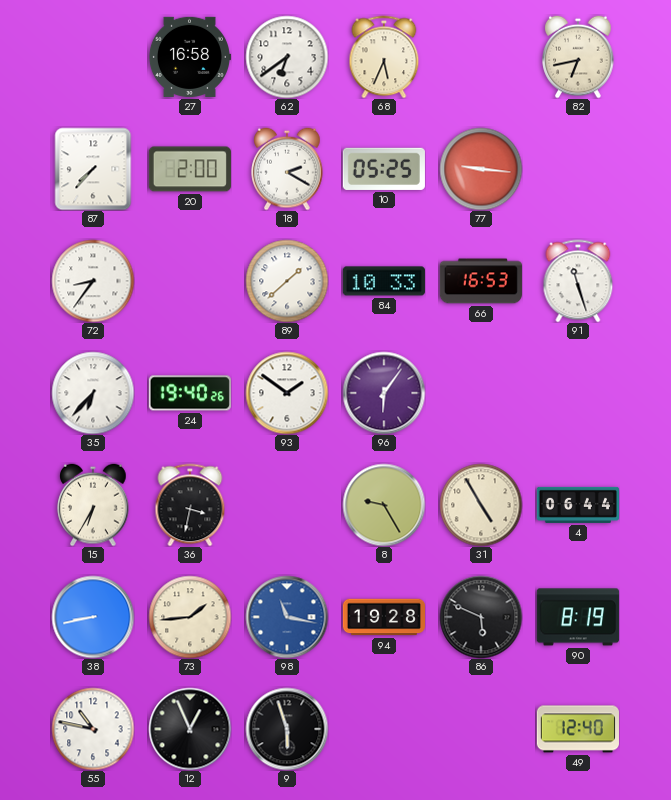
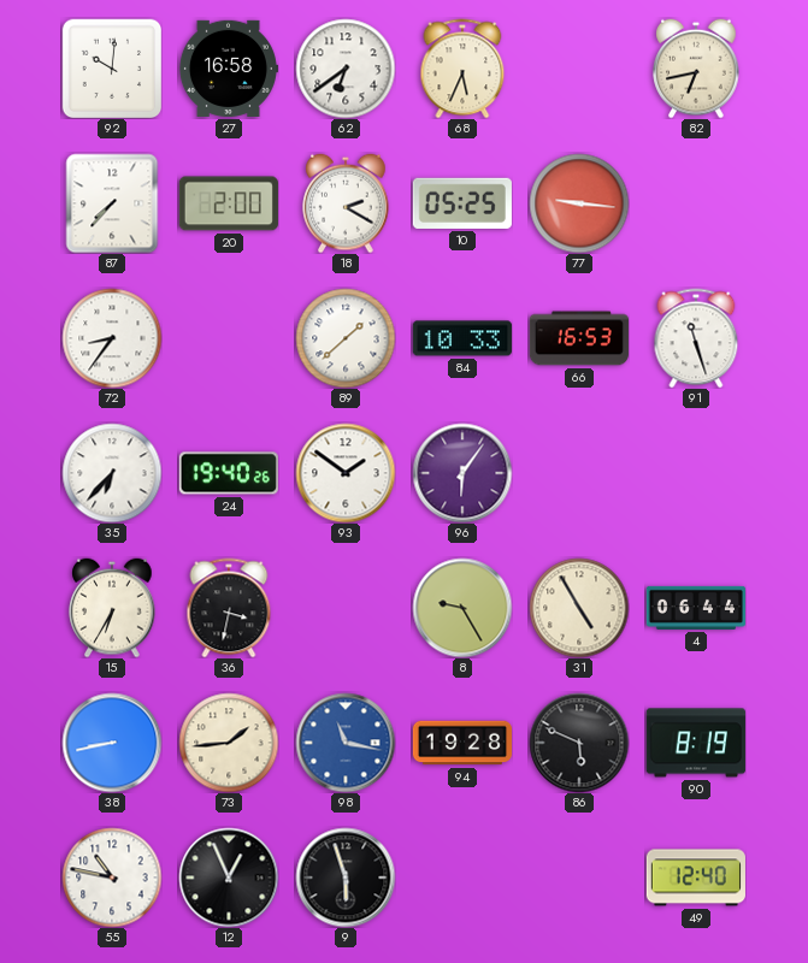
92: none -> 10:01 (112, 69)
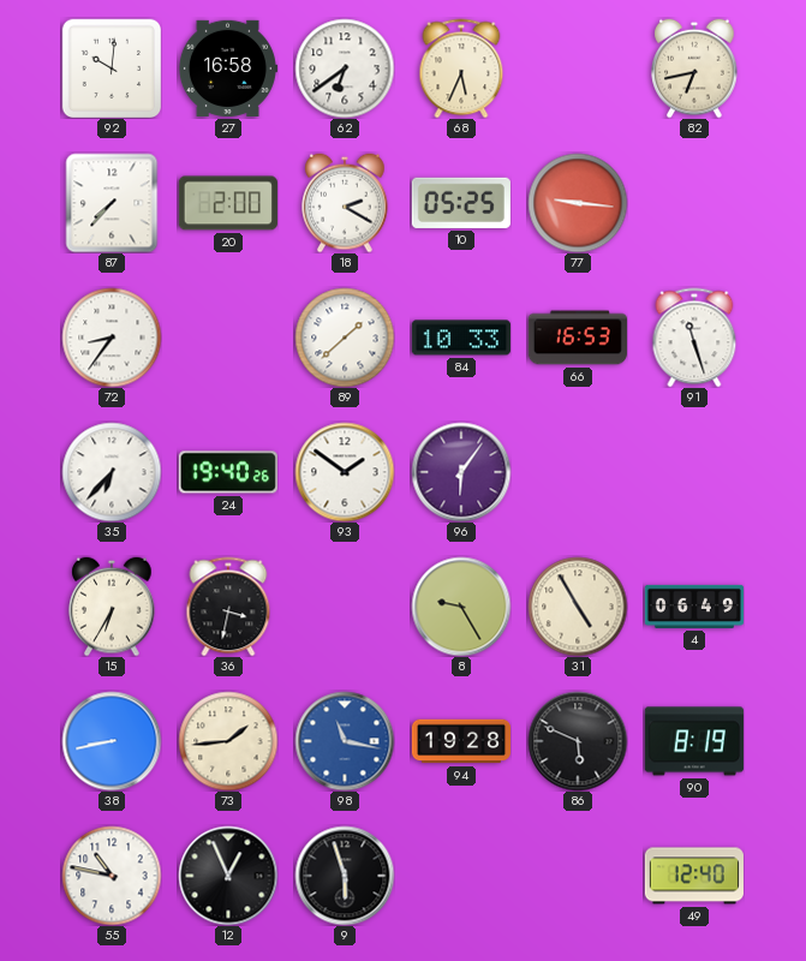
4: 06:44 -> 06:49 (693, 607)
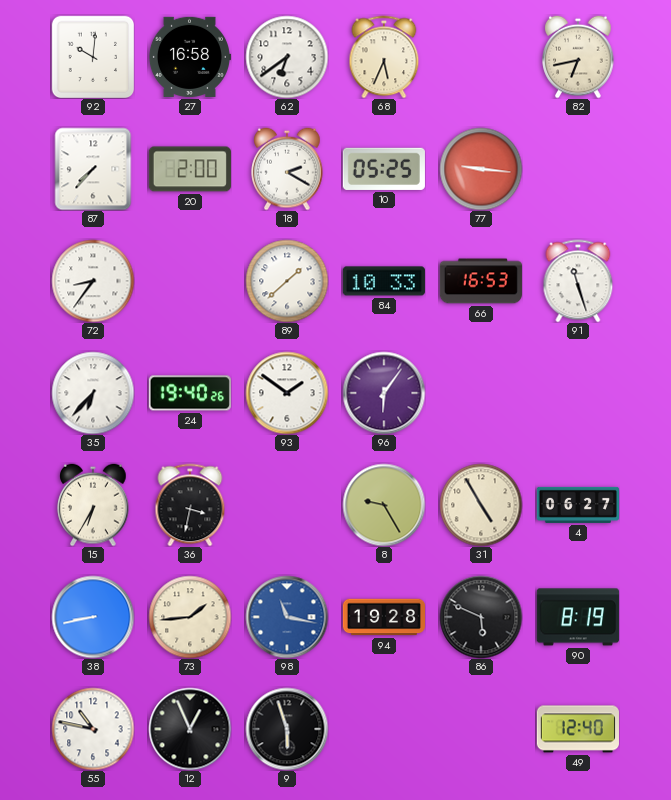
4: 06:49 -> 06:27 (577, 505)
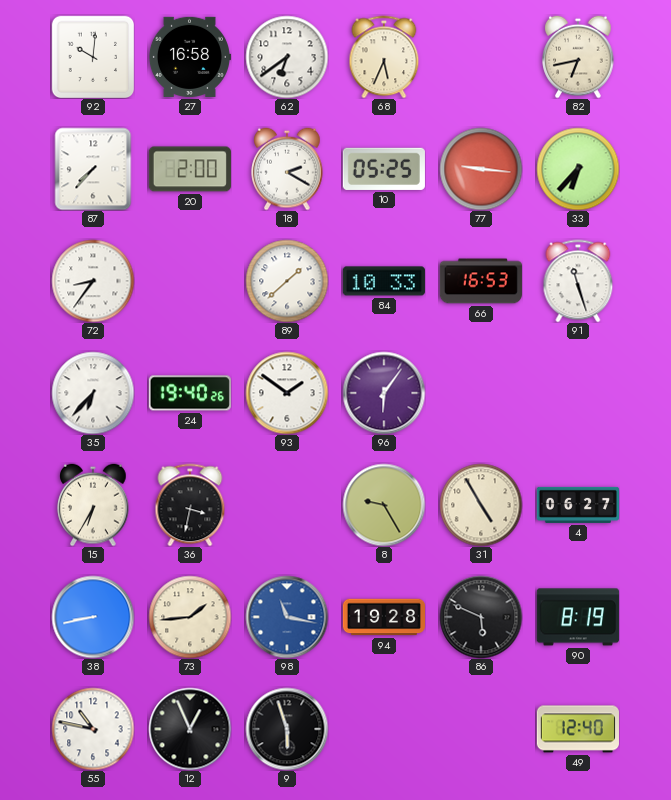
33: none -> 6:37 (578, 169)
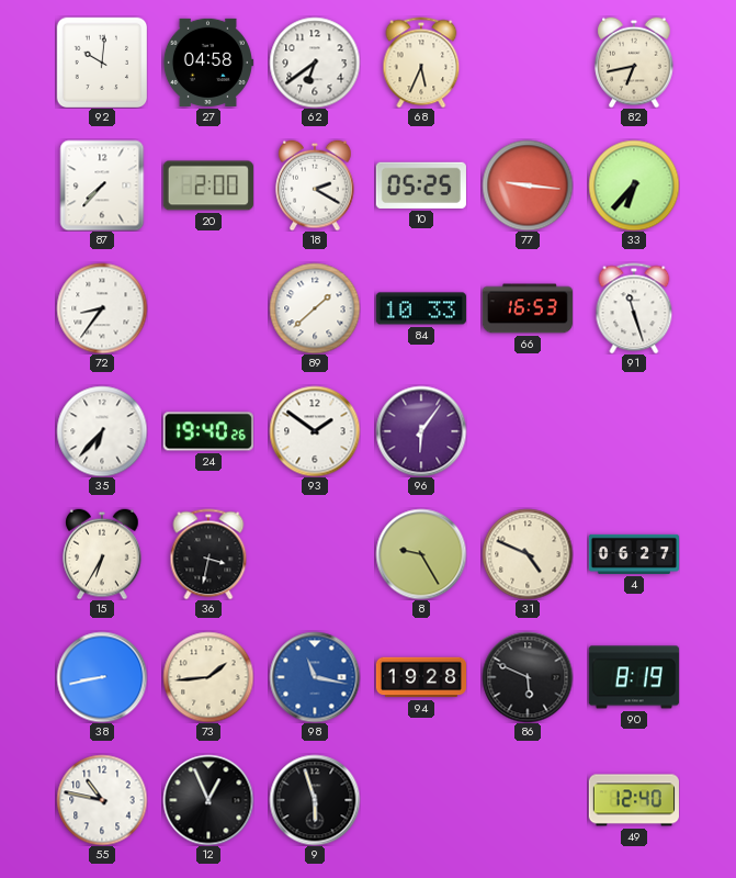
27: 16:58 -> 04:58 (208, 63)
31: 4:55 -> 4:49 (528, 554)
